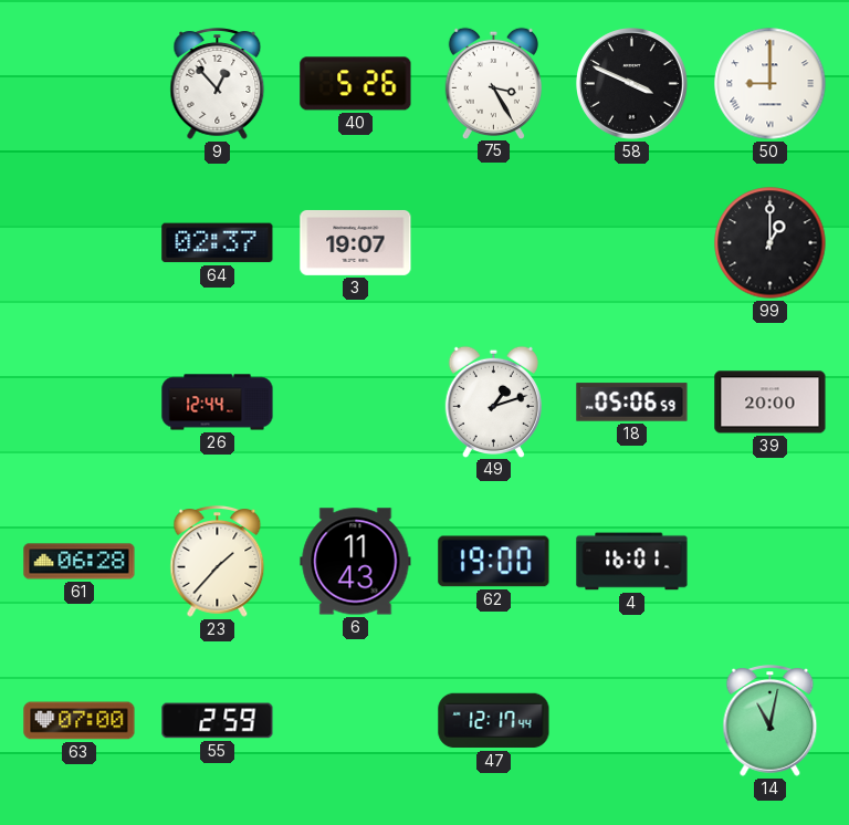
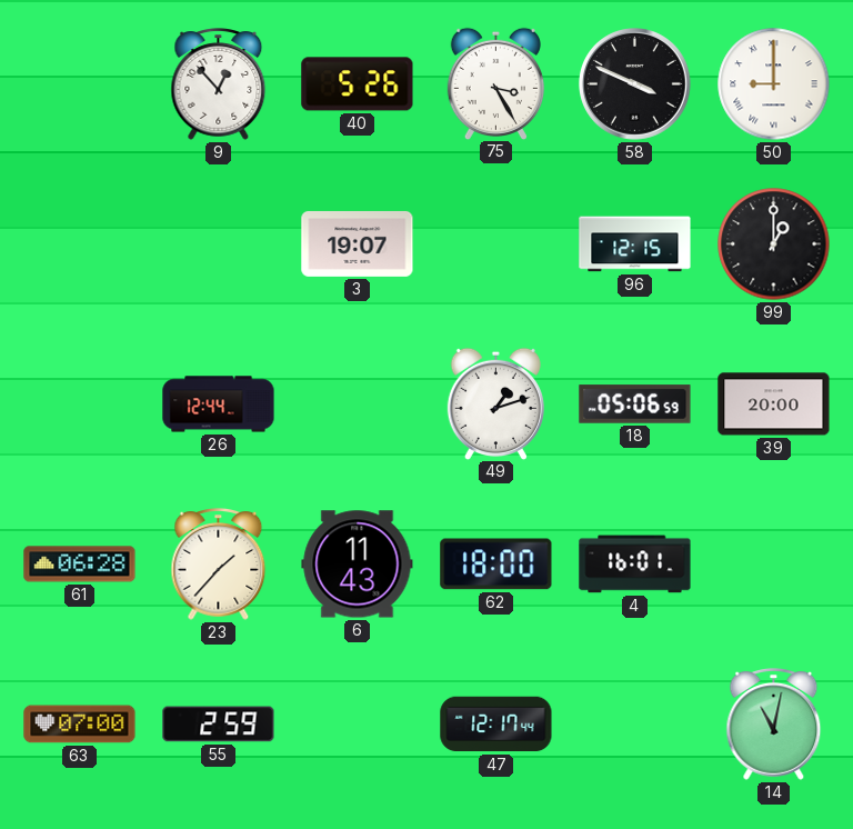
64: 02:37 -> none (218, 243)
96: none -> 12:15 (635, 244)
62: 19:00 -> 18:00 (496, 565)
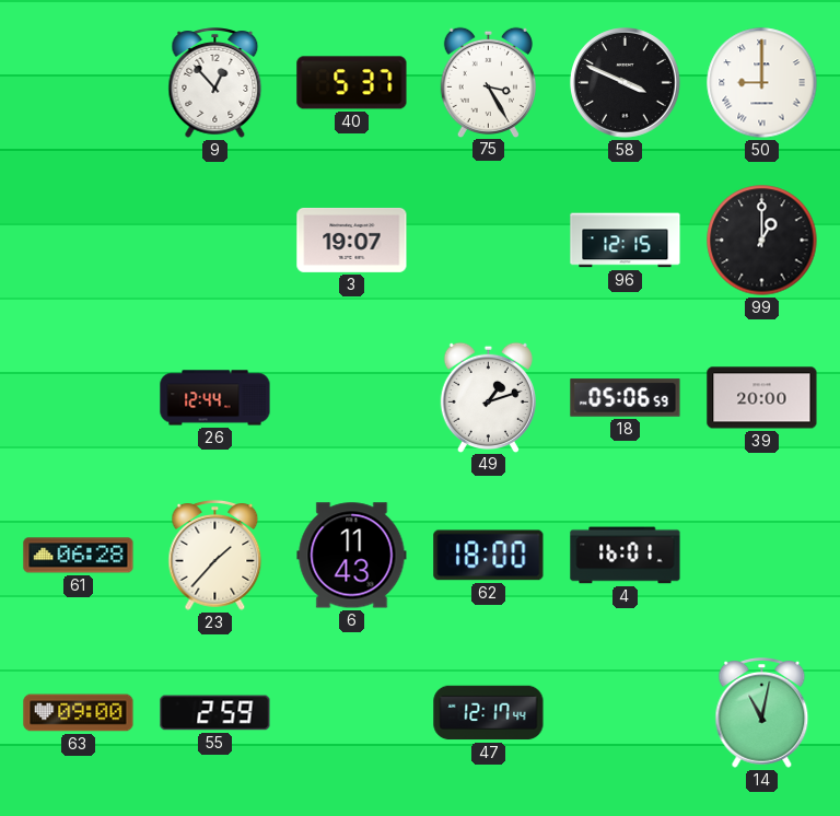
40: 5:26 -> 5:37 (352, 83)
63: 07:00 -> 09:00 (79, 713)
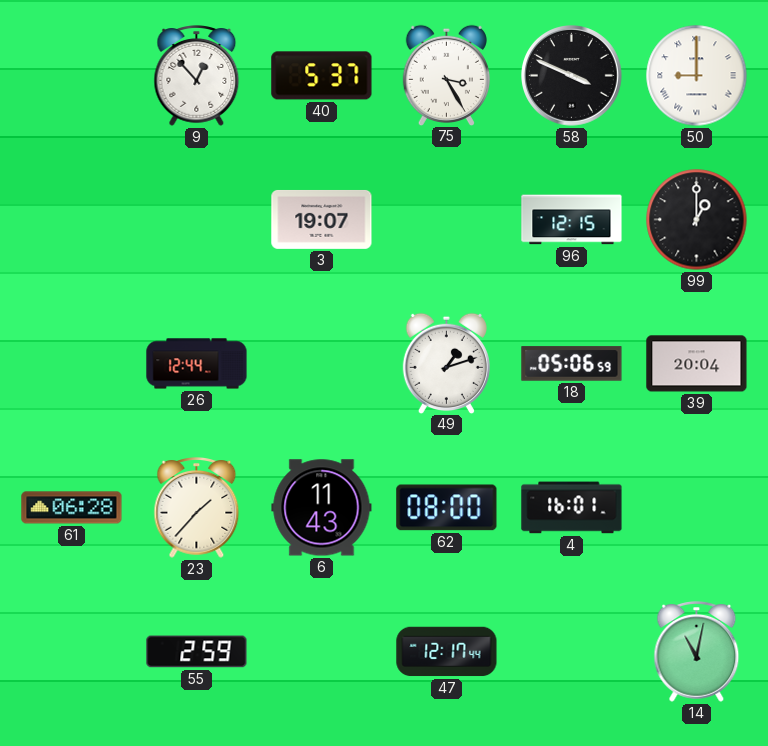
39: 20:00 -> 20:04 (697, 364)
62: 18:00 -> 08:00 (447, 508)
63: 09:00 -> none (79, 713)
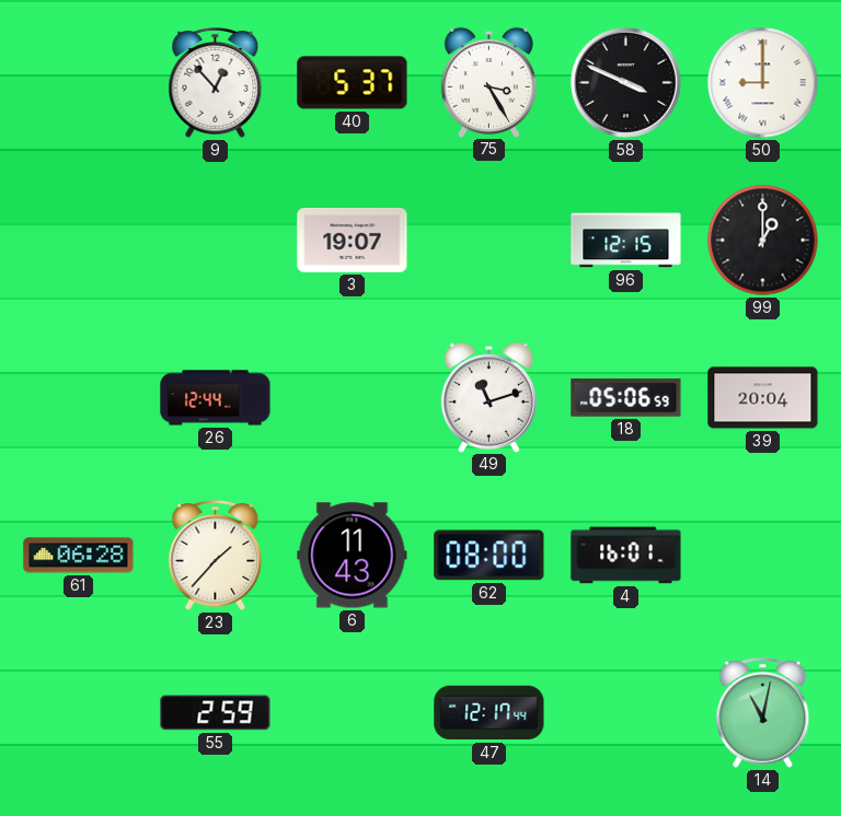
49: 1:12 -> 11:12 (488, 397)
